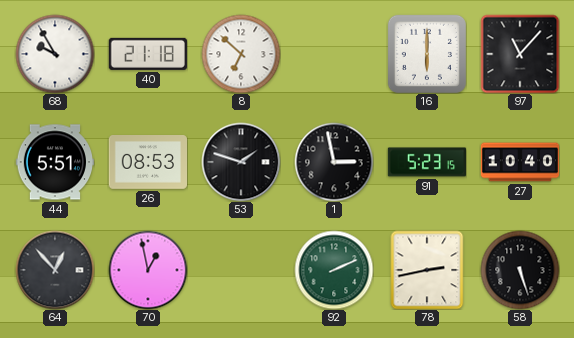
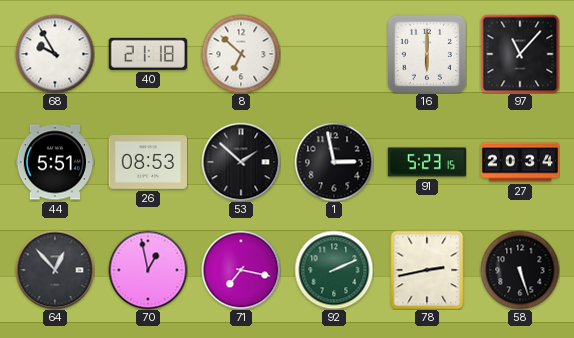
53: 1:48 -> 1:52 (241, 162)
27: 10:40 -> 20:34 (520, 162)
71: none -> 7:17 (241, 270)
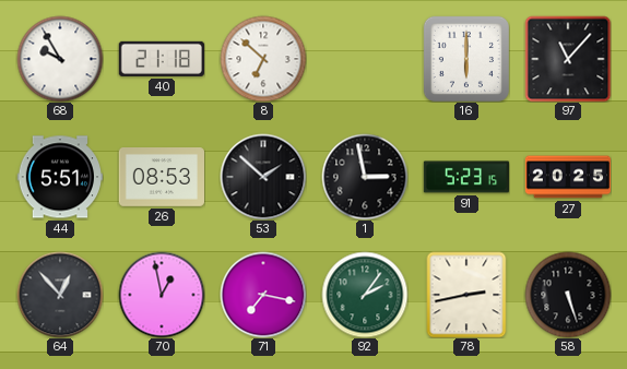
27: 20:34 -> 20:25 (568, 177)
92: 2:11 -> 2:06 (365, 295)
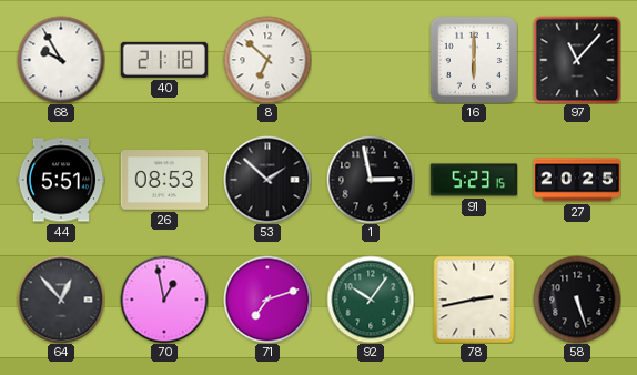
71: 7:17 -> 7:12 (267, 300)
92: 2:06 -> 10:06 (371, 300)
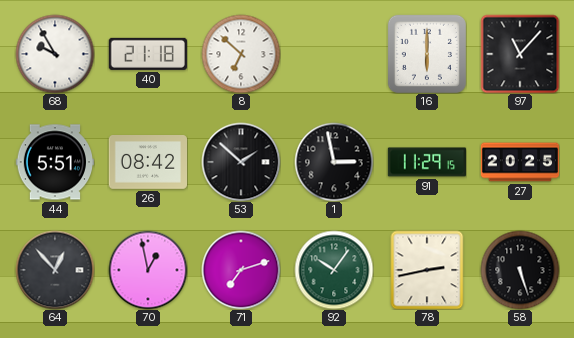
26: 08:53 -> 08:42 (147, 163)
91: 5:23 -> 11:29 (426, 162)
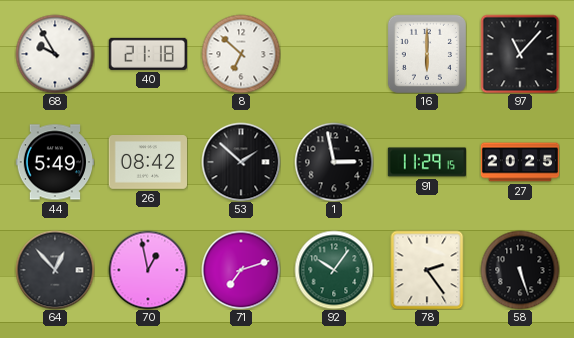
44: 5:51 -> 5:49 (54, 162)
78: 2:43 -> 2:24 (427, 270)
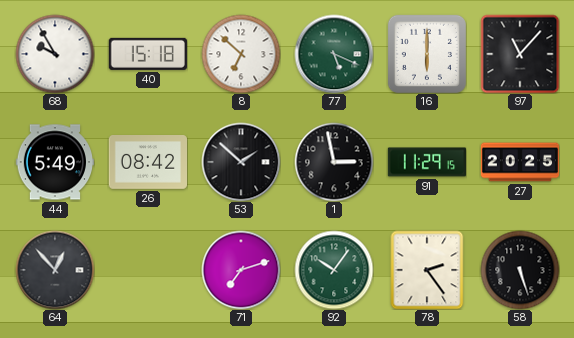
40: 21:18 -> 15:18 (148, 54)
77: none -> 5:19 (334, 54)
70: 12:58 -> none (148, 270)
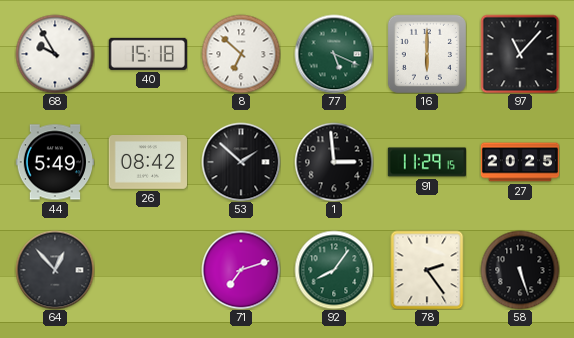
1: 2:58 -> 2:59 (334, 162)
92: 10:06 -> 8:06 (334, 270)
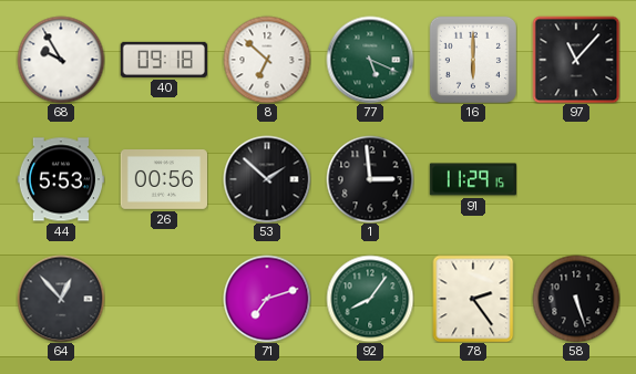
40: 15:18 -> 09:18 (164, 60)
44: 5:49 -> 5:53 (60, 179)
26: 08:42 -> 00:56 (163, 180)
27: 20:25 -> none (520, 162)
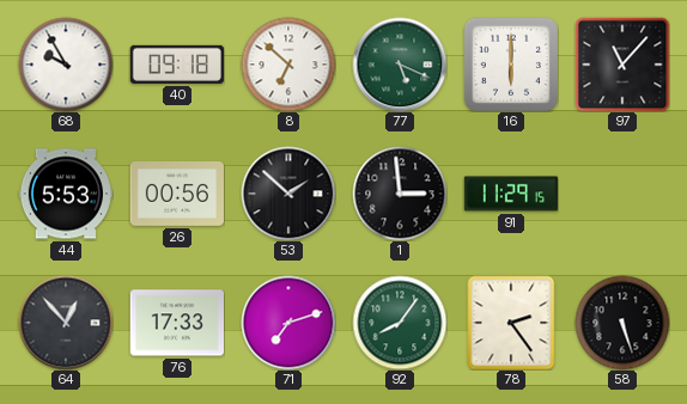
76: none -> 17:33 (176, 323)
